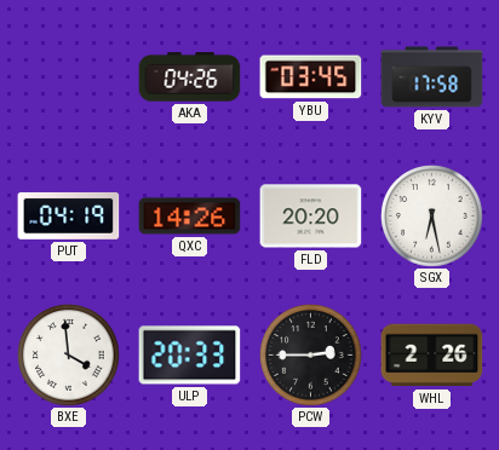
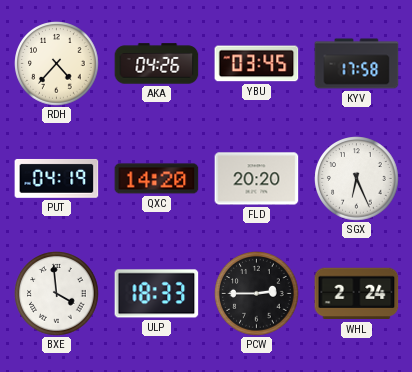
RDH: none -> 4:37 (57, 64)
QXC: 14:26 -> 14:20 (157, 179)
SGX: 6:28 -> 6:26 (357, 179)
ULP: 20:33 -> 18:33 (157, 294)
WHL: 2:26 -> 2:24 (357, 294)
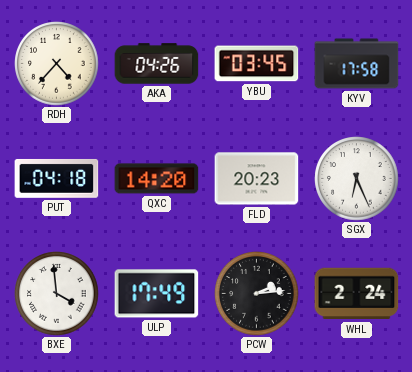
PUT: 04:19 -> 04:18 (57, 178)
FLD: 20:20 -> 20:23 (257, 179)
ULP: 18:33 -> 17:49 (157, 294)
PCW: 2:45 -> 2:14 (257, 294)
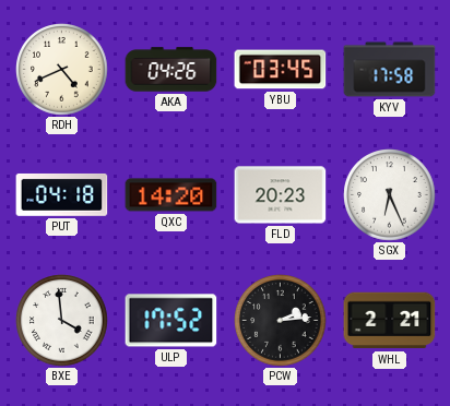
RDH: 4:37 -> 4:41 (62, 70)
ULP: 17:49 -> 17:52 (171, 321)
WHL: 2:24 -> 2:21 (390, 321)
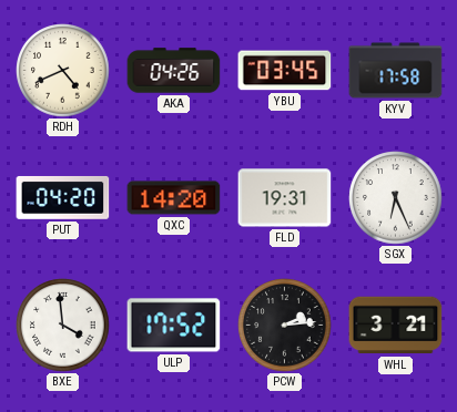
PUT: 04:18 -> 04:20 (63, 197)
FLD: 20:23 -> 19:31 (285, 198)
WHL: 2:21 -> 3:21 (396, 326)
